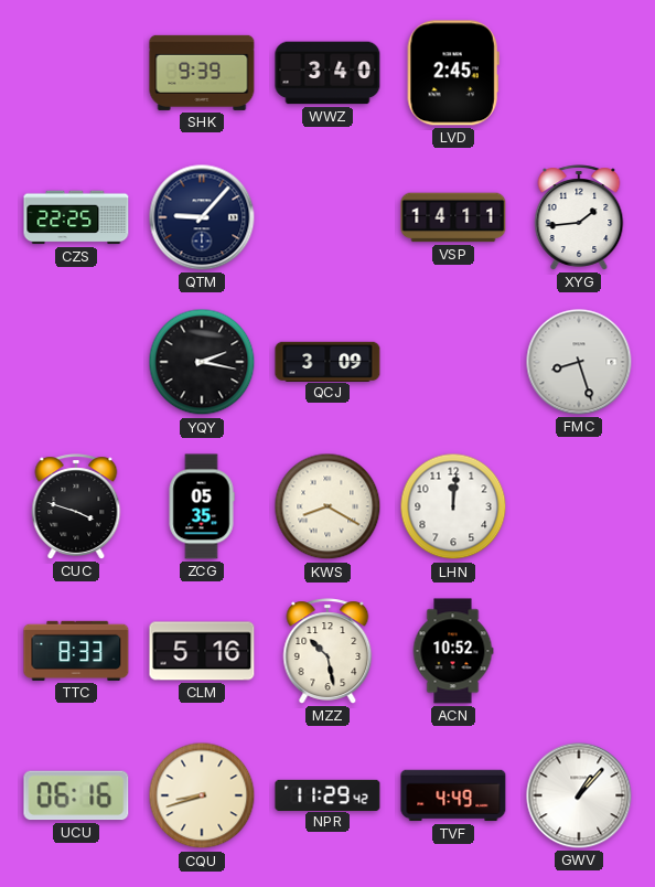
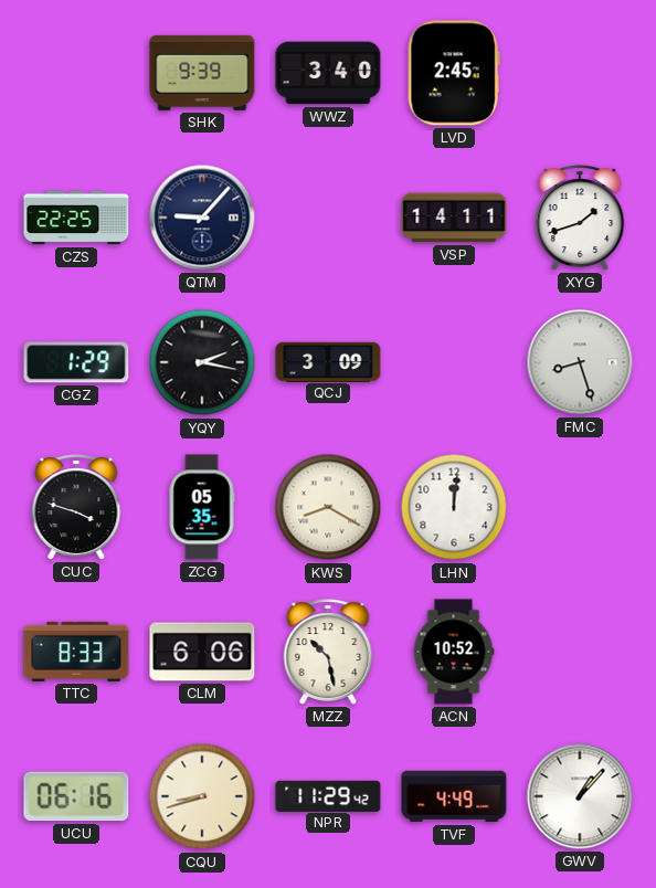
XYG: 1:44 -> 1:42 (580, 218)
CGZ: none -> 1:29 (76, 362)
CLM: 5:16 -> 6:06 (202, 652)
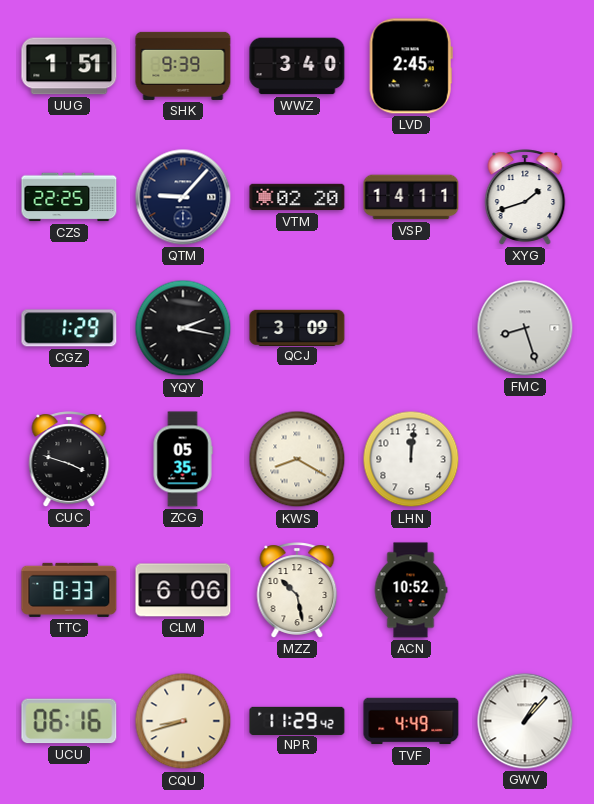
UUG: none -> 1:51 (69, 66)
VTM: none -> 02:20 (297, 197)
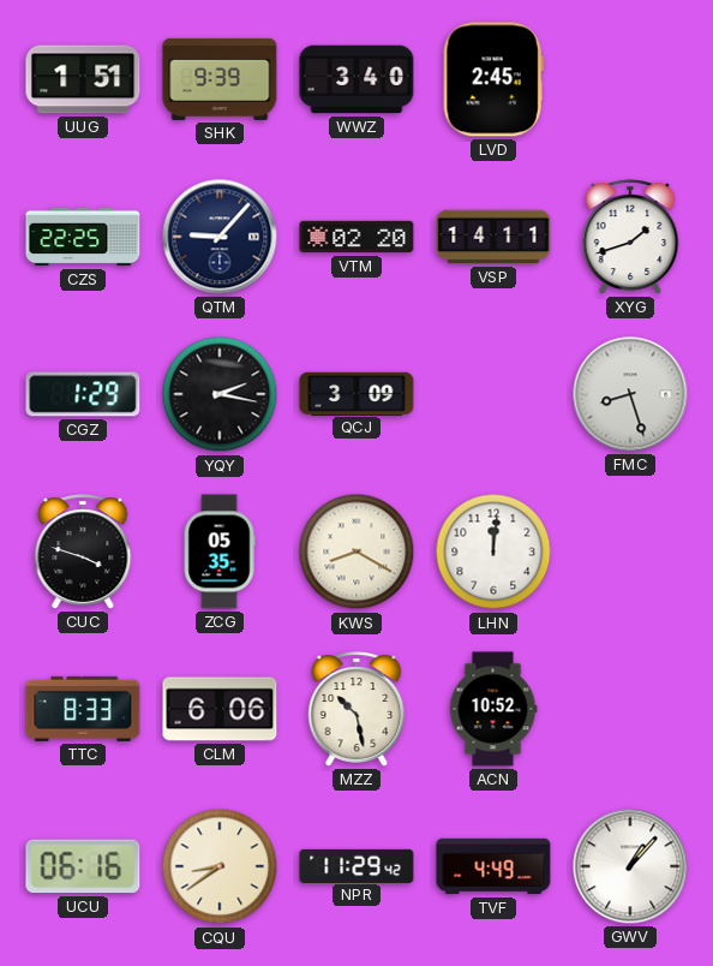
CQU: 8:42 -> 8:39 (220, 866)
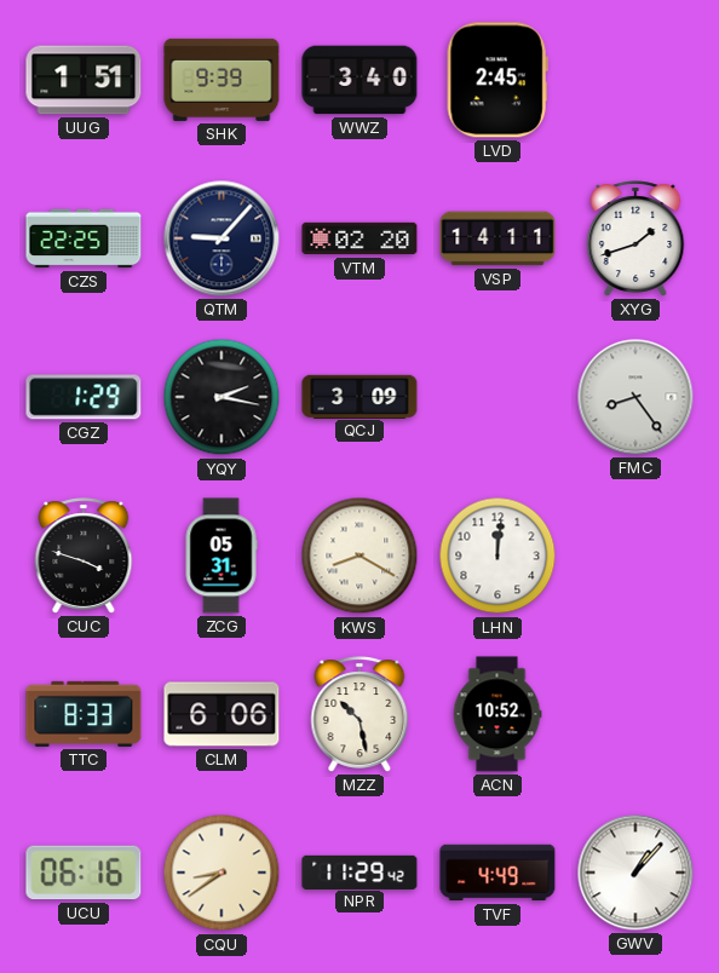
FMC: 8:27 -> 8:24 (635, 397)
ZCG: 05:35 -> 05:31 (222, 555)
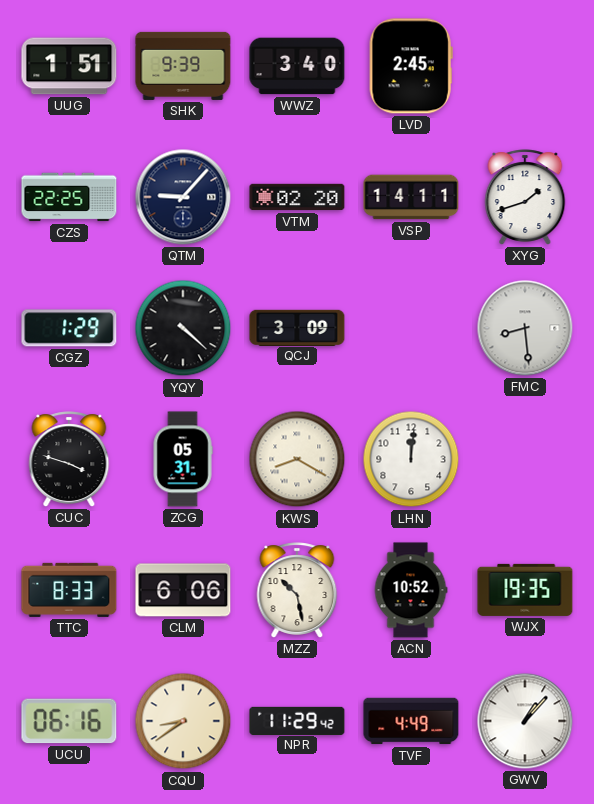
YQY: 2:17 -> 4:22 (183, 328)
FMC: 8:24 -> 8:29 (525, 328)
WJX: none -> 19:35 (525, 590)
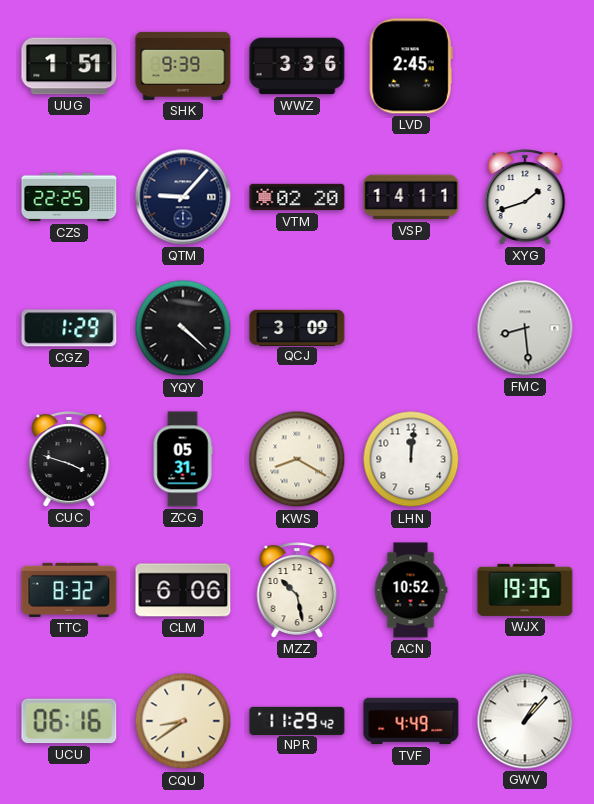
WWZ: 3:40 -> 3:36 (297, 66)
TTC: 8:33 -> 8:32 (69, 590)
